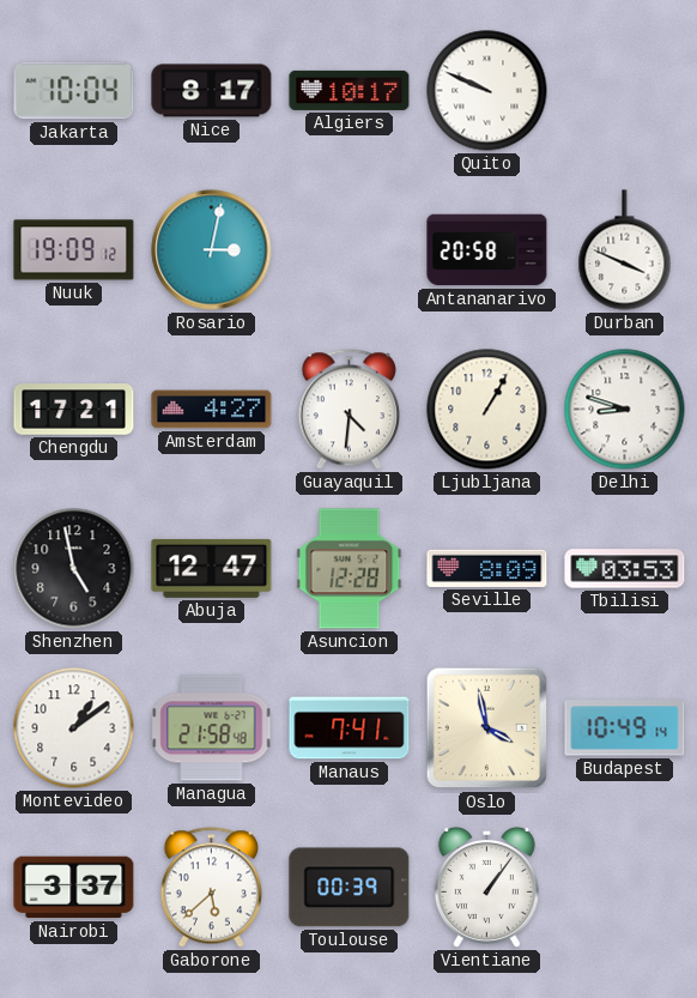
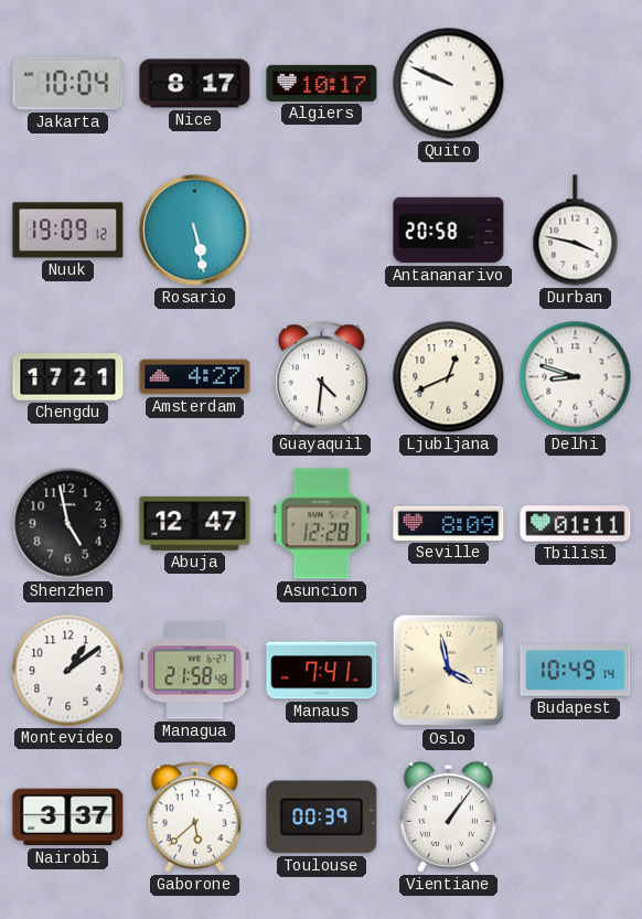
Rosario: 3:02 -> 5:28 (195, 231)
Durban: 3:49 -> 3:47 (576, 231)
Ljubljana: 1:05 -> 12:41 (449, 377)
Tbilisi: 03:53 -> 01:11 (576, 524)
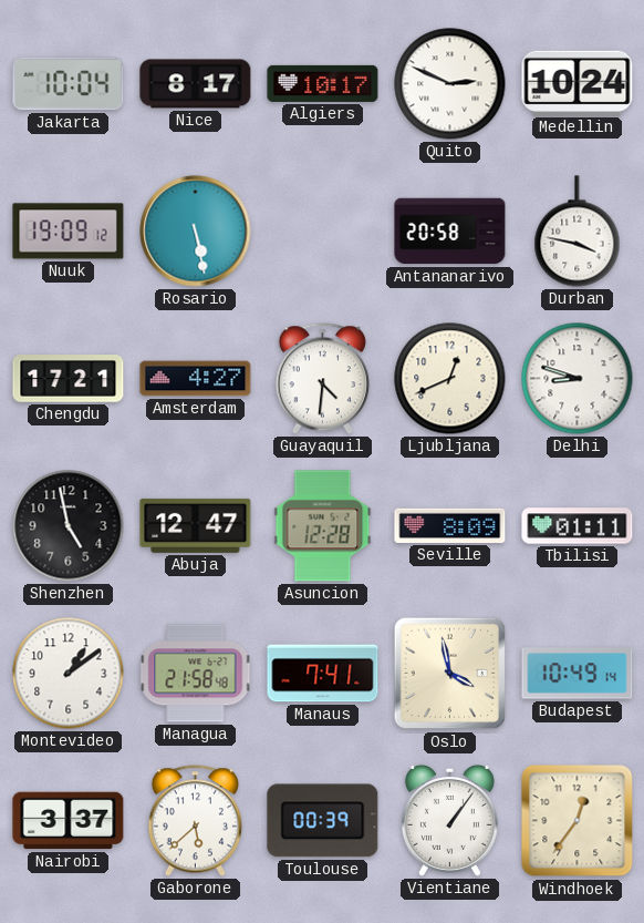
Quito: 9:49 -> 2:49 (450, 84)
Medellin: none -> 10:24 (578, 83)
Windhoek: none -> 12:36 (578, 821)
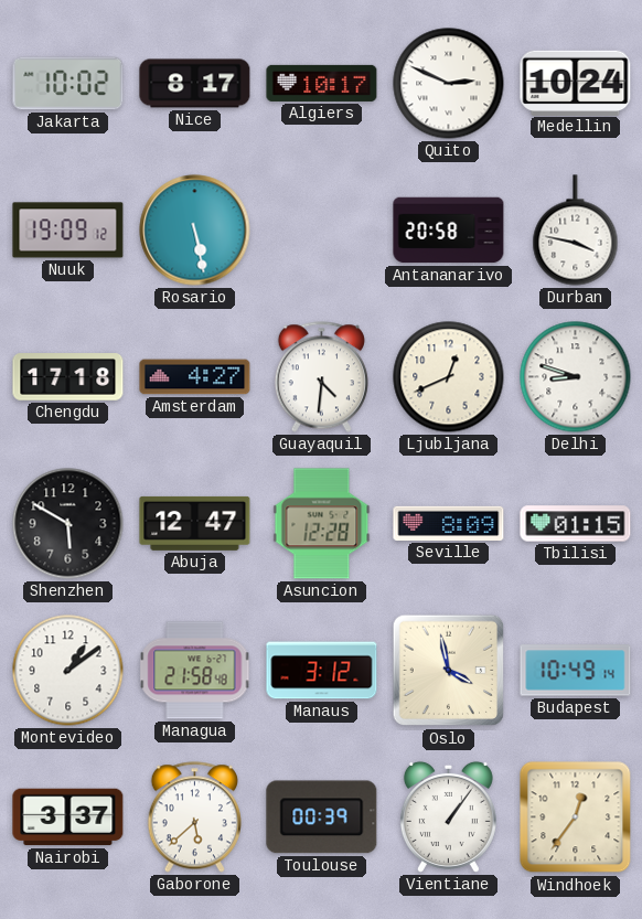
Jakarta: 10:04 -> 10:02 (68, 84)
Chengdu: 17:21 -> 17:18 (68, 377)
Shenzhen: 4:58 -> 5:50 (68, 524)
Tbilisi: 01:11 -> 01:15 (576, 524)
Manaus: 7:41 -> 3:12 (322, 671)
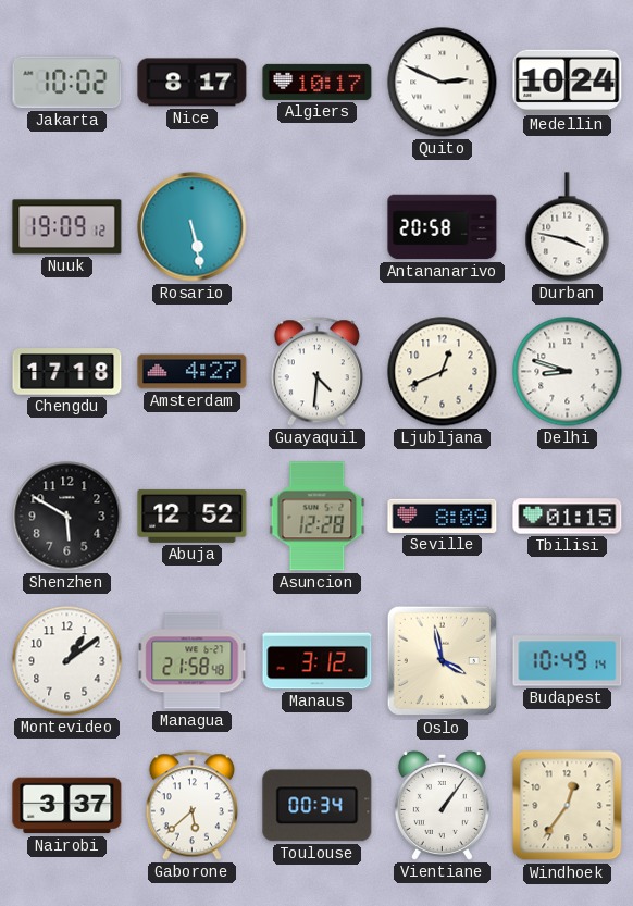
Abuja: 12:47 -> 12:52 (193, 516)
Toulouse: 00:39 -> 00:34 (318, 806)
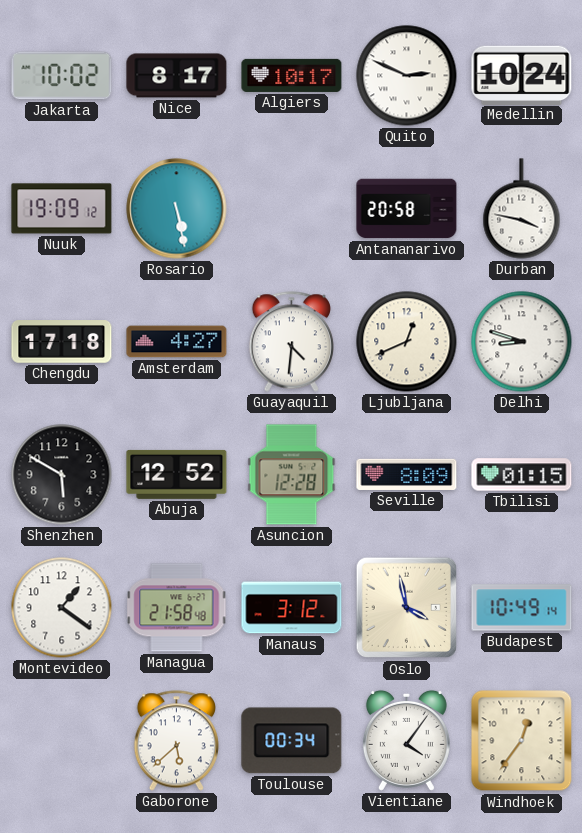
Montevideo: 1:09 -> 1:21 (62, 608)
Nairobi: 3:37 -> none (67, 806)
Vientiane: 1:06 -> 4:06 (406, 740)
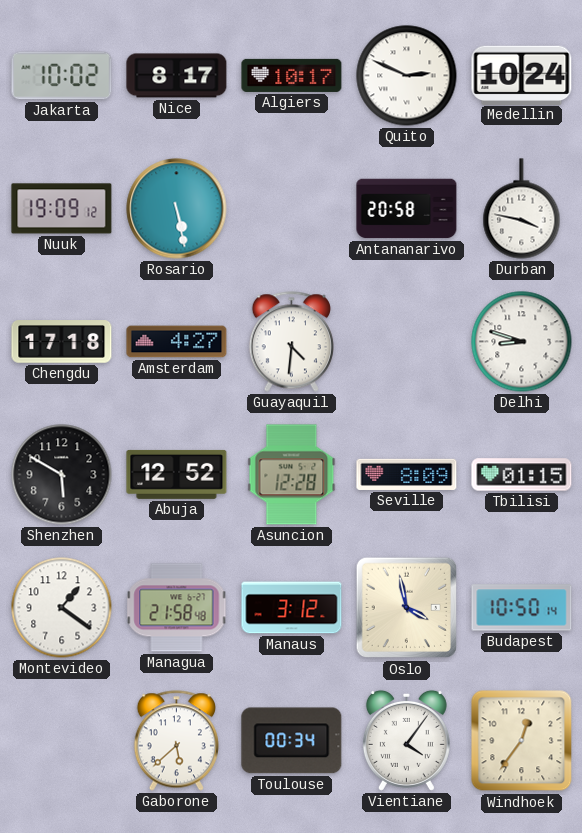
Ljubljana: 12:41 -> none (407, 342)
Budapest: 10:49 -> 10:50 (522, 608)
